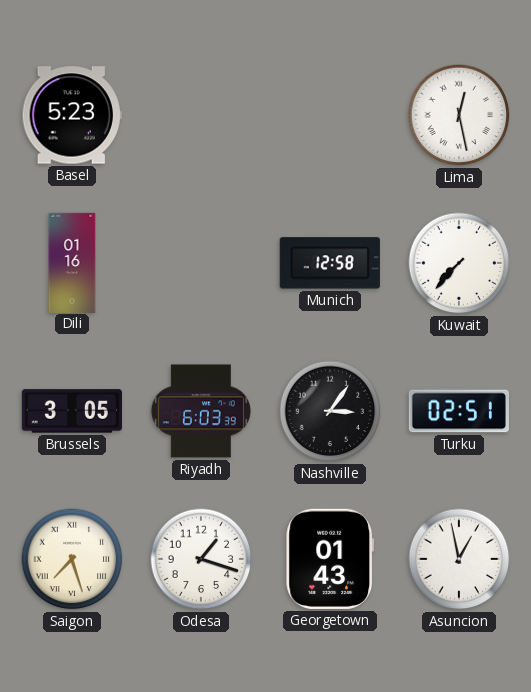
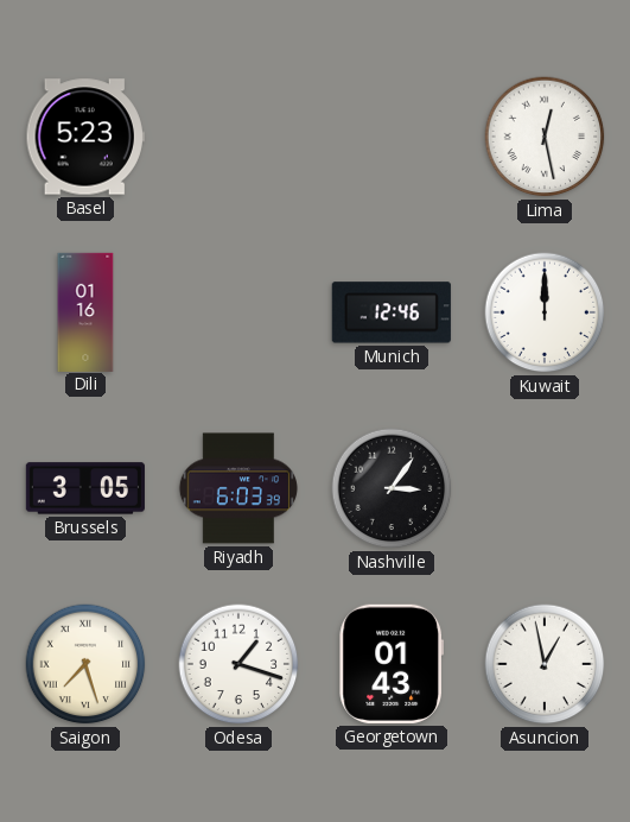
Munich: 12:58 -> 12:46 (392, 312)
Kuwait: 7:37 -> 12:00 (545, 312)
Turku: 02:51 -> none (459, 411)
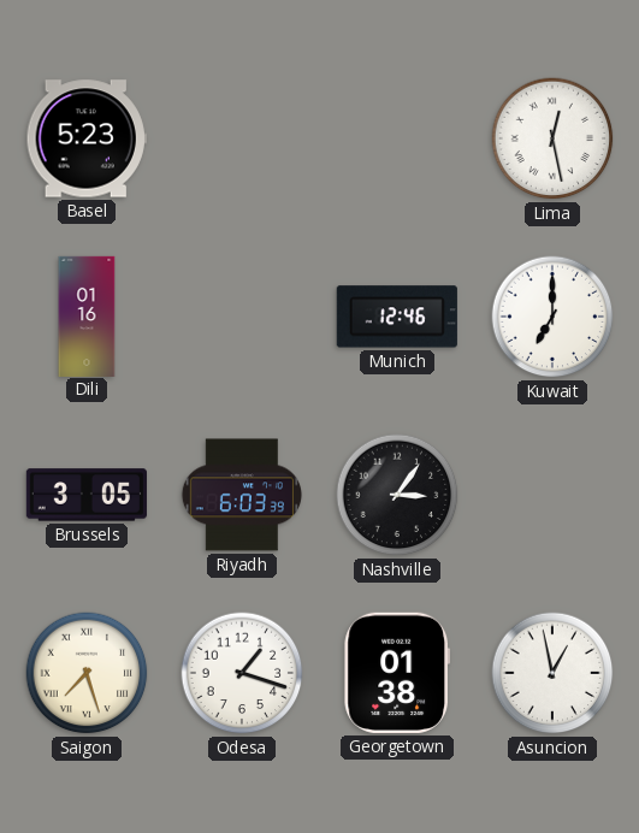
Kuwait: 12:00 -> 7:00 (552, 317)
Georgetown: 01:43 -> 01:38 (396, 673)
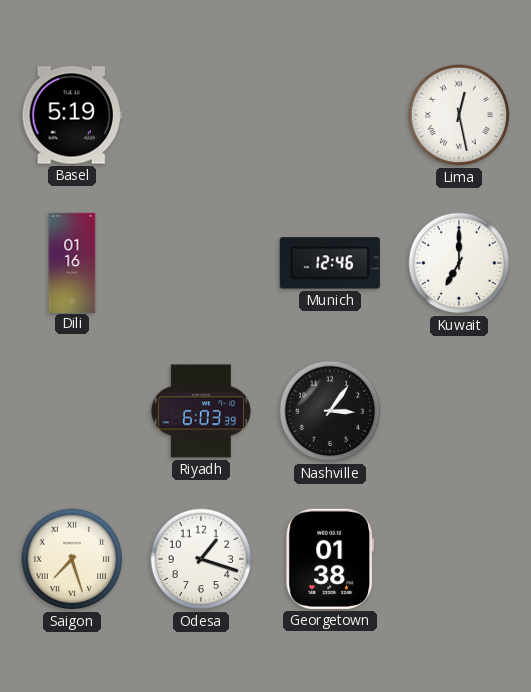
Basel: 5:23 -> 5:19 (72, 115)
Brussels: 3:05 -> none (87, 495)
Asuncion: 12:58 -> none (552, 673)
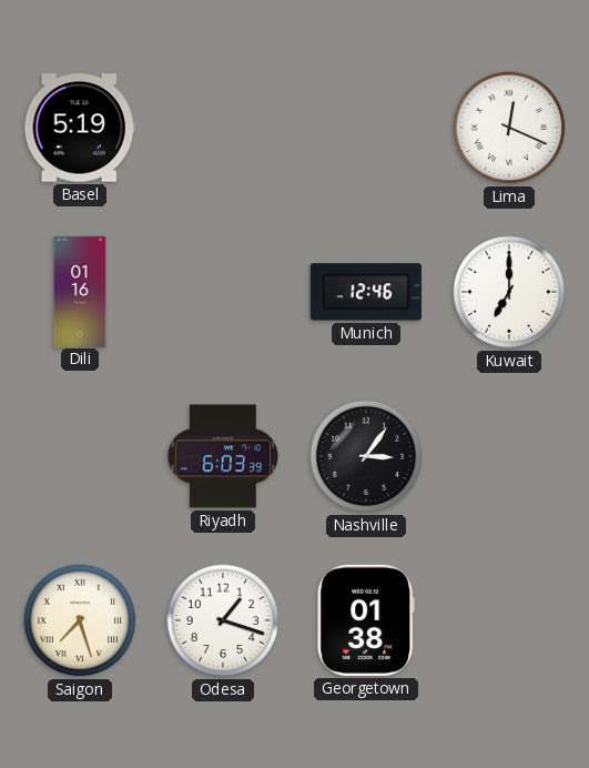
Lima: 12:28 -> 12:19 (509, 128)
